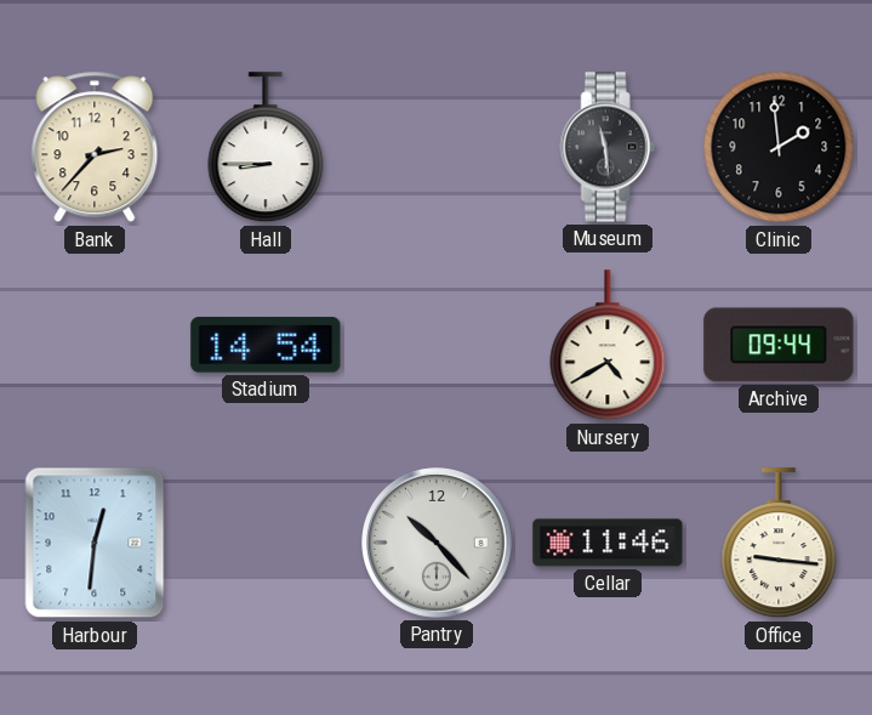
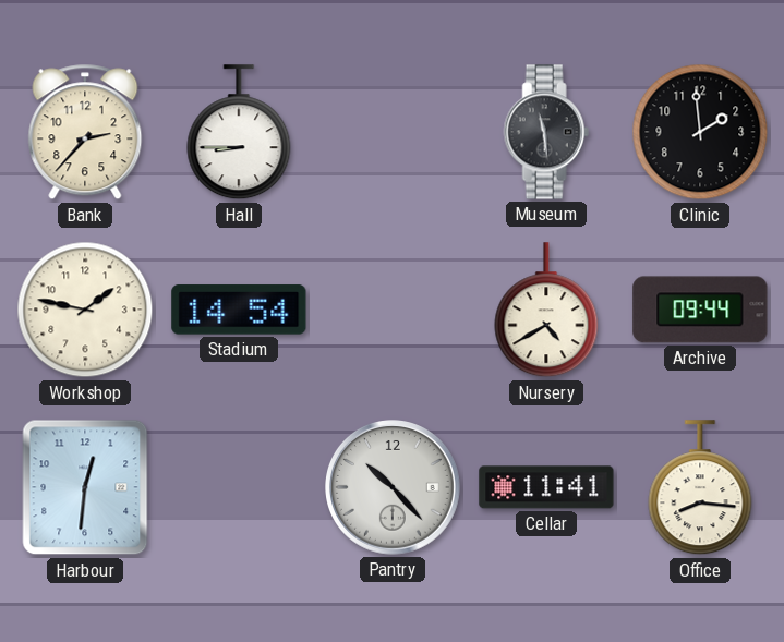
Workshop: none -> 1:47 (85, 310)
Cellar: 11:46 -> 11:41 (546, 487)
Office: 9:16 -> 8:16 (700, 488)
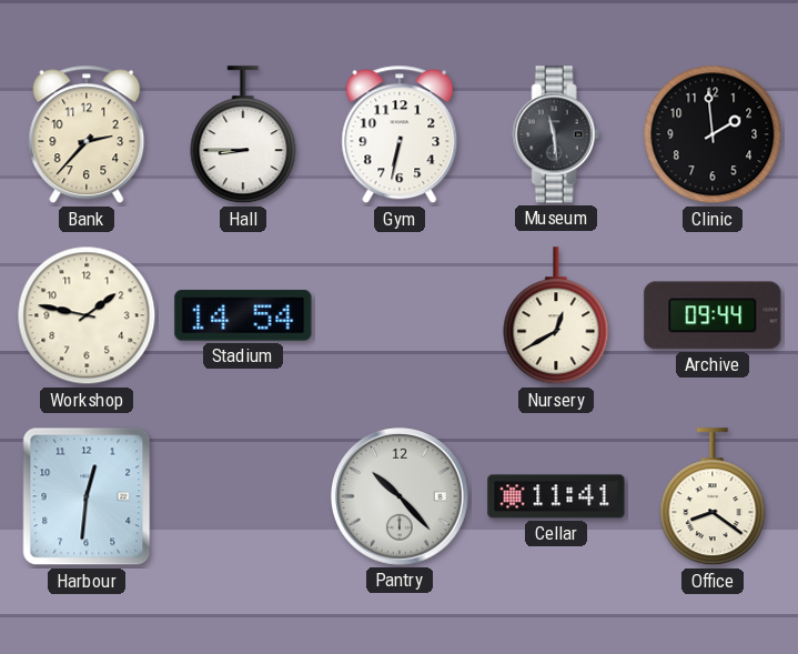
Gym: none -> 6:32 (400, 134)
Nursery: 4:40 -> 12:40 (556, 316)
Office: 8:16 -> 8:21 (713, 497)
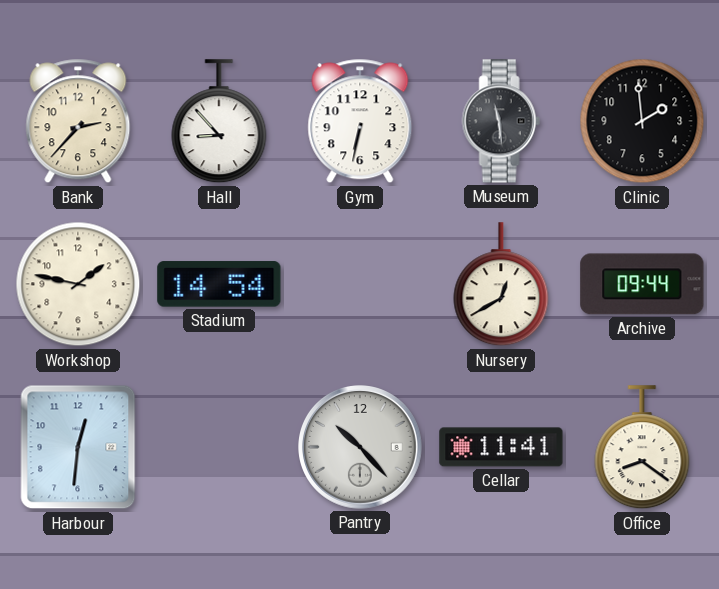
Hall: 8:45 -> 8:53 (219, 122)
